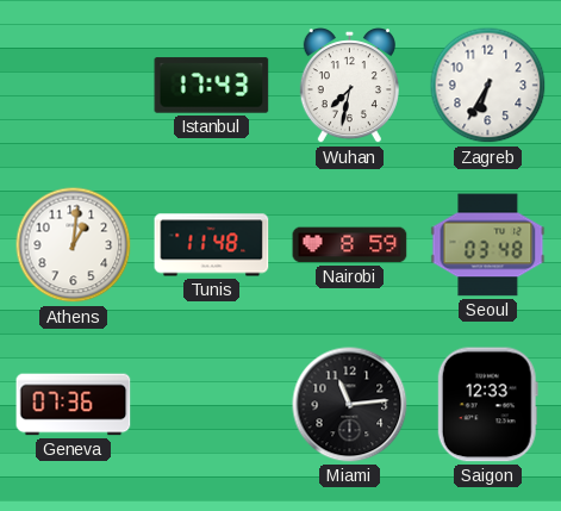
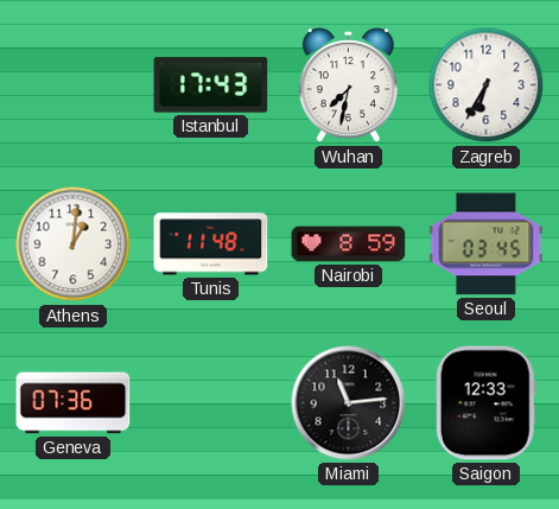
Seoul: 03:48 -> 03:45 (487, 244)
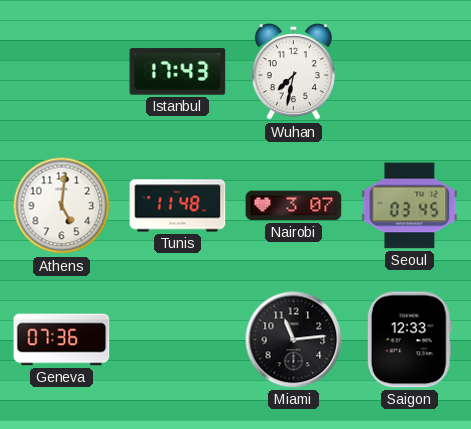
Zagreb: 6:35 -> none (487, 85)
Athens: 1:01 -> 5:01 (62, 206)
Nairobi: 8:59 -> 3:07 (294, 206)
